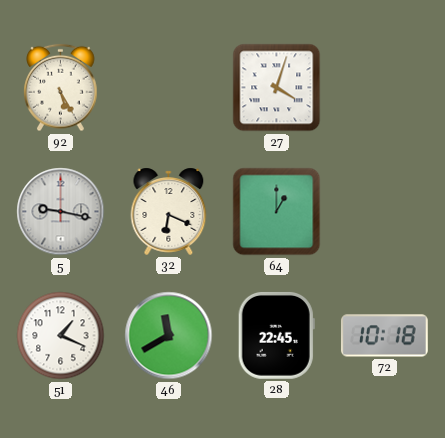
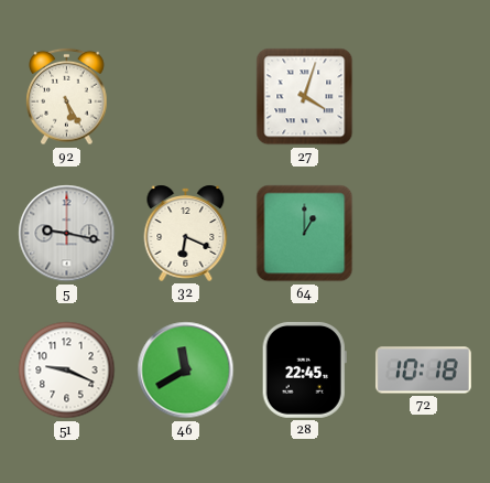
51: 1:19 -> 9:19 (67, 371)
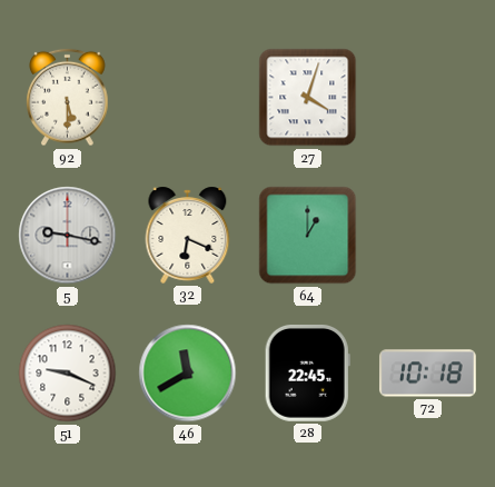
92: 5:25 -> 5:30 (68, 98)
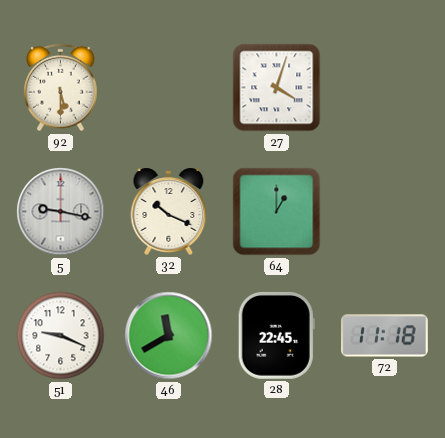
32: 6:19 -> 10:19 (169, 211)
72: 10:18 -> 11:18 (384, 336)
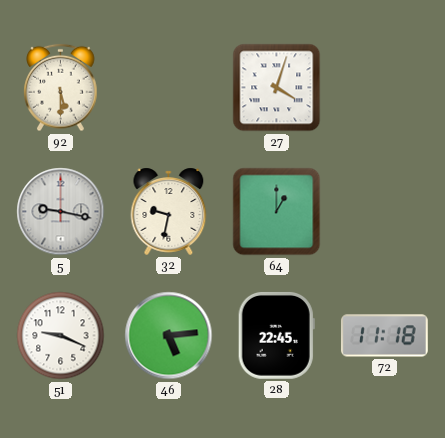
32: 10:19 -> 9:32 (169, 211)
46: 11:40 -> 5:14 (169, 336)
